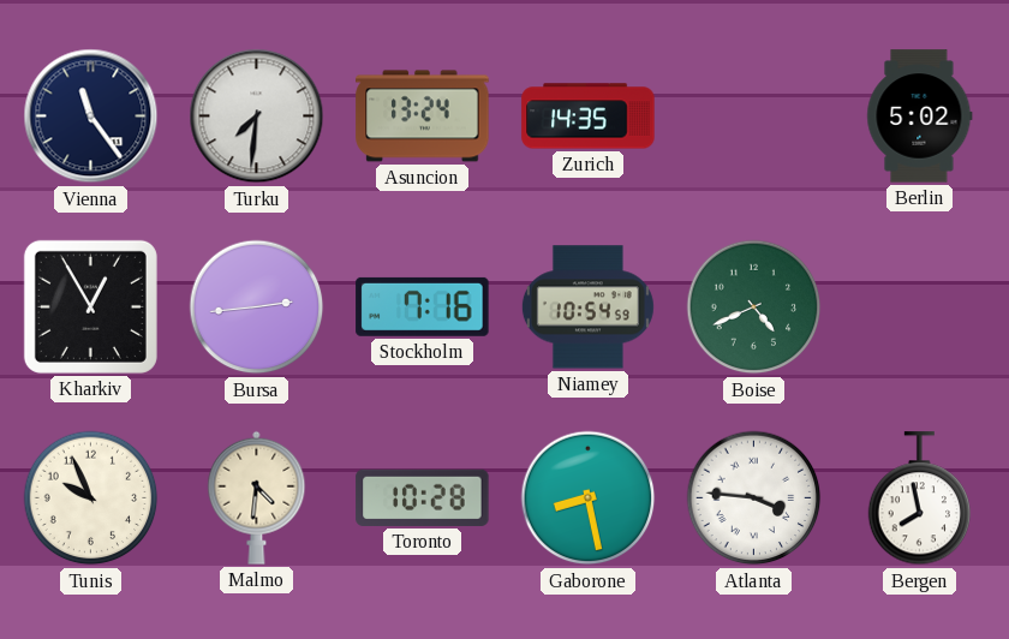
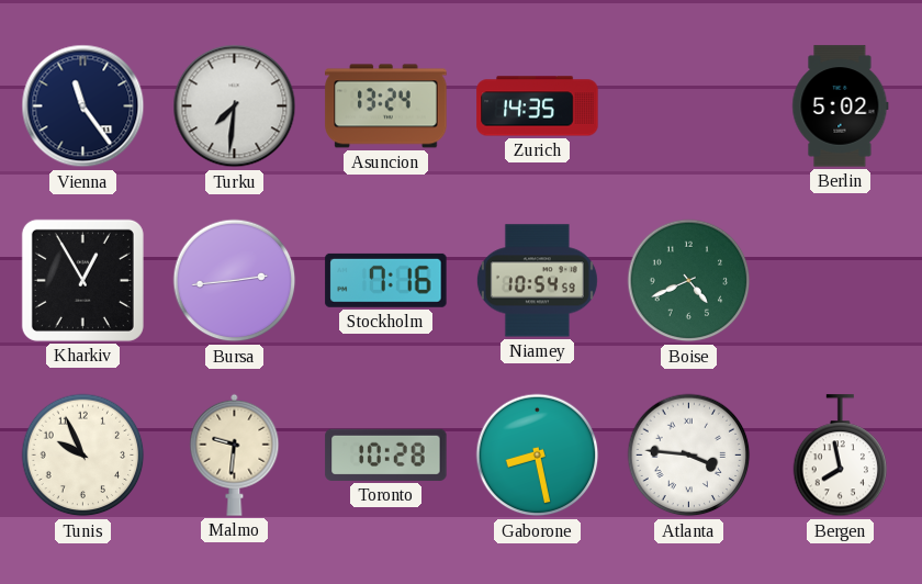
Malmo: 4:31 -> 9:31 (235, 454)
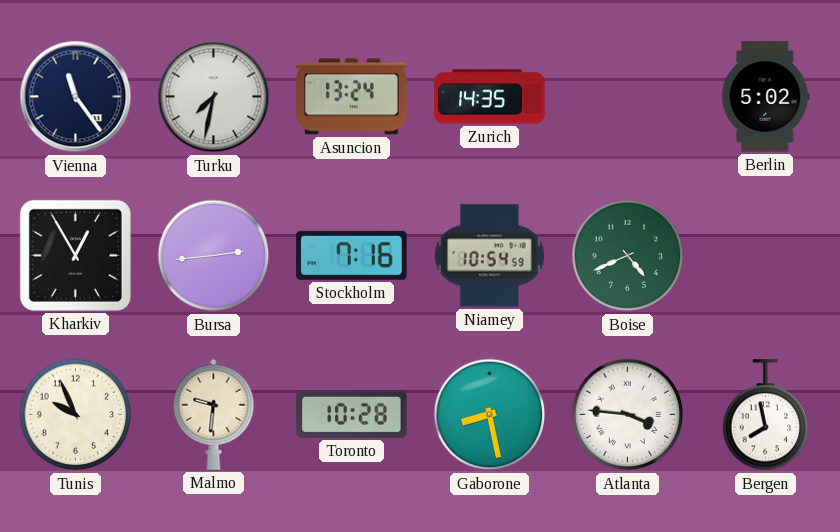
Turku: 7:31 -> 7:32 (214, 97)
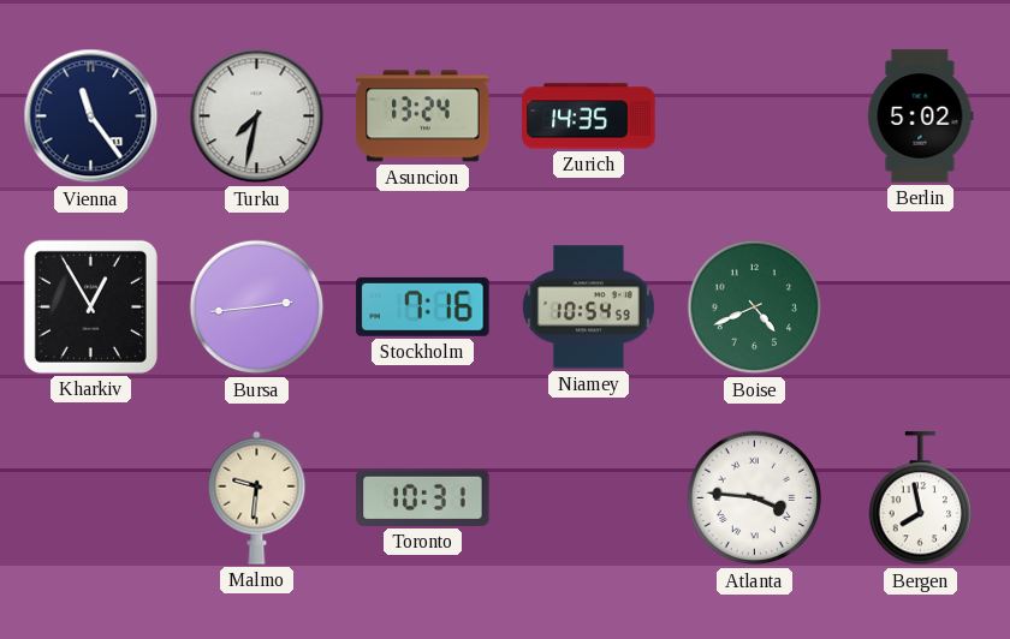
Tunis: 9:56 -> none (76, 415)
Toronto: 10:28 -> 10:31 (423, 497)
Gaborone: 8:28 -> none (490, 415)
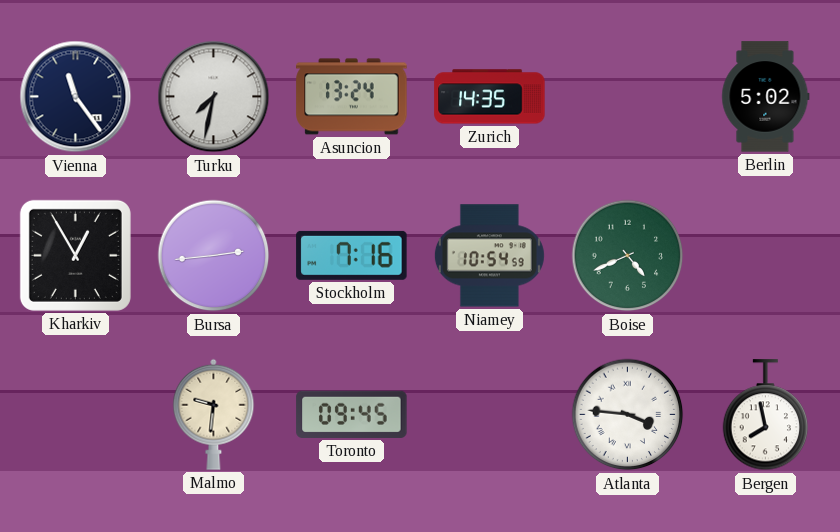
Toronto: 10:31 -> 09:45 (352, 414)
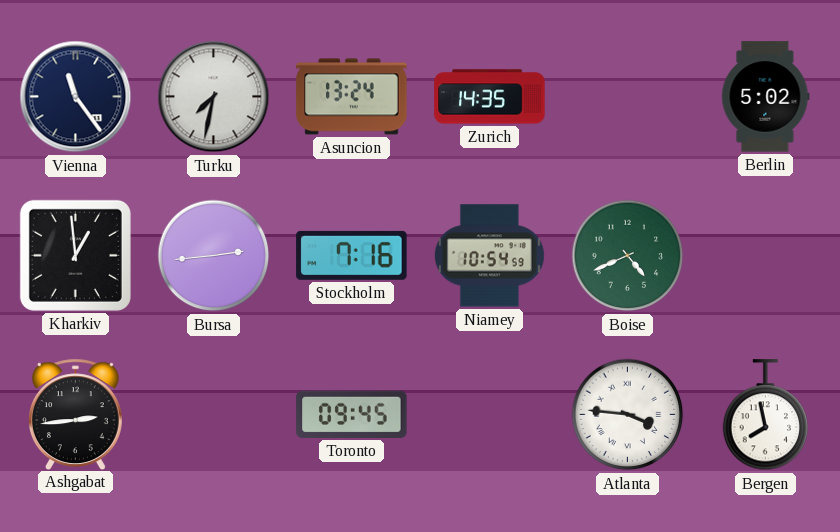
Kharkiv: 12:55 -> 12:59 (75, 255)
Ashgabat: none -> 2:44 (75, 414)
Malmo: 9:31 -> none (214, 414)
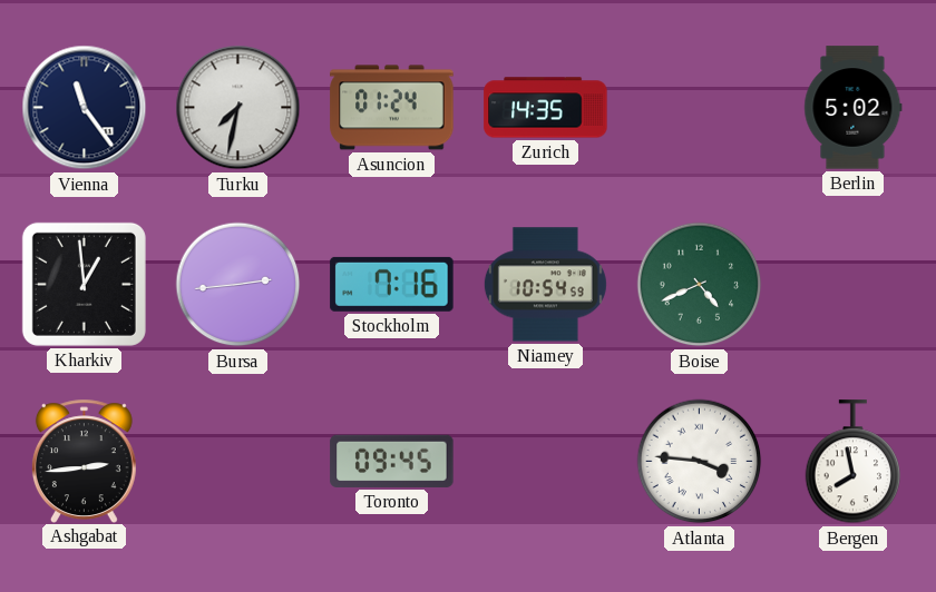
Asuncion: 13:24 -> 01:24 (392, 108)
